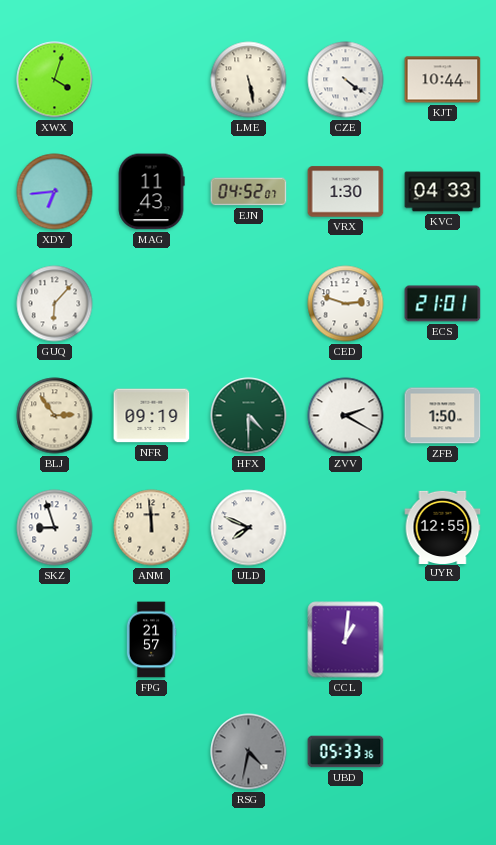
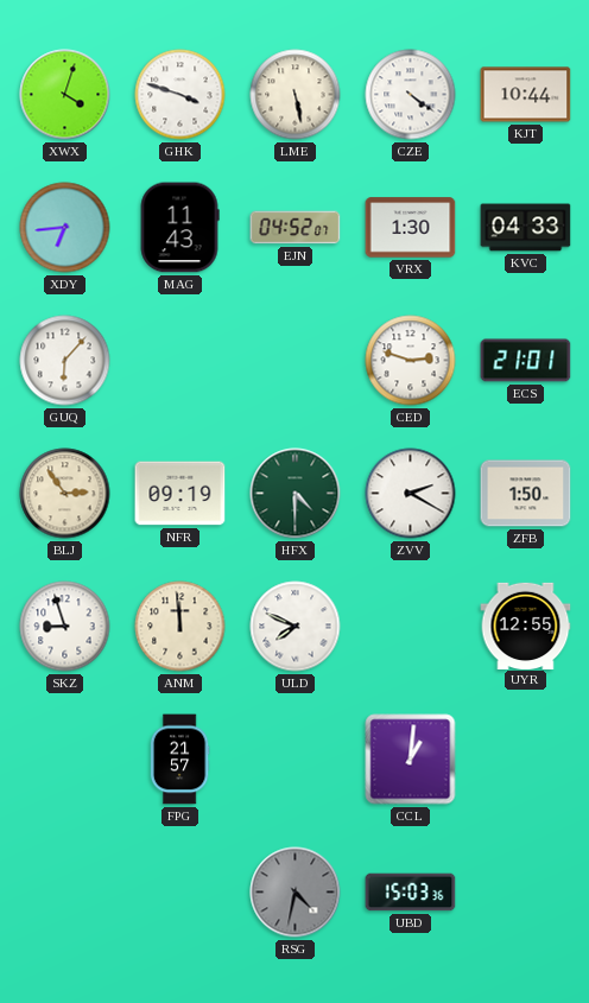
GHK: none -> 3:48 (180, 95)
UBD: 05:33 -> 15:03 (411, 893)
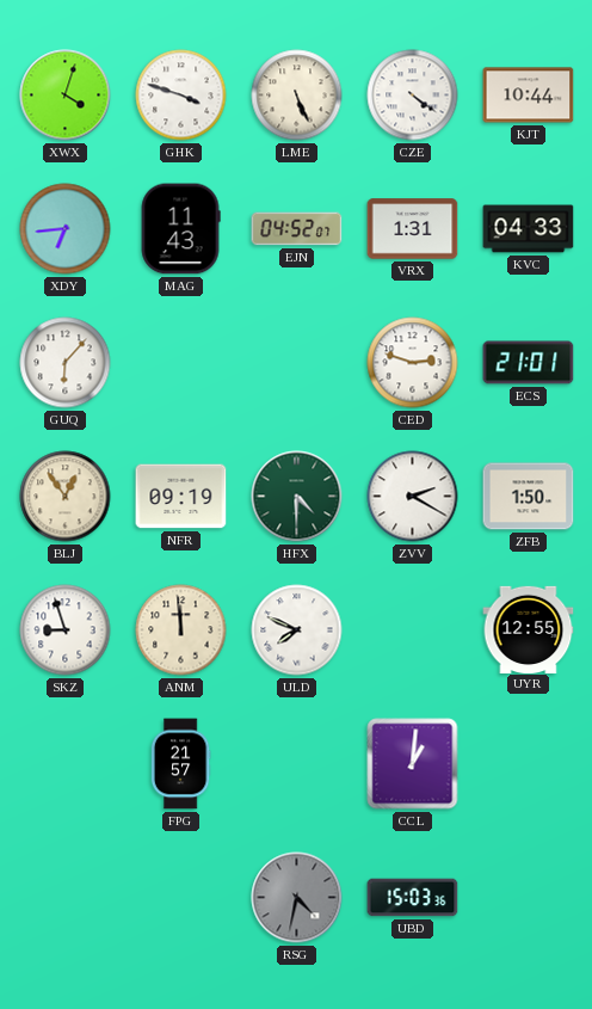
LME: 5:28 -> 5:26 (297, 96)
VRX: 1:30 -> 1:31 (413, 229)
BLJ: 2:54 -> 12:54 (66, 497)
